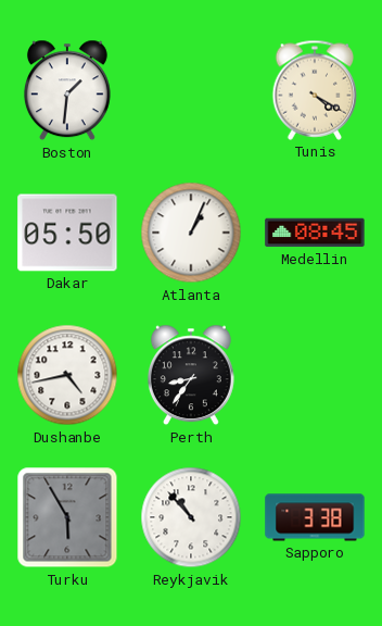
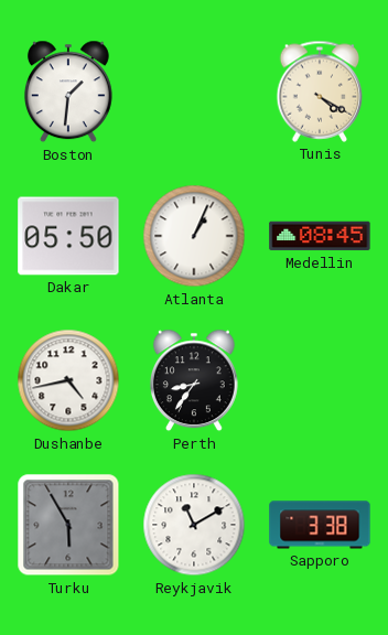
Reykjavik: 10:53 -> 11:10 (194, 525)
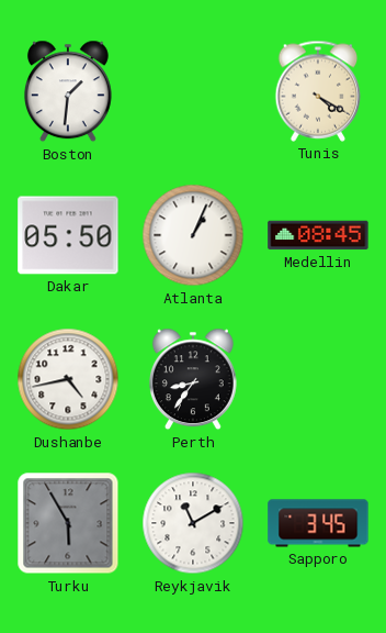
Sapporo: 3:38 -> 3:45 (318, 523)
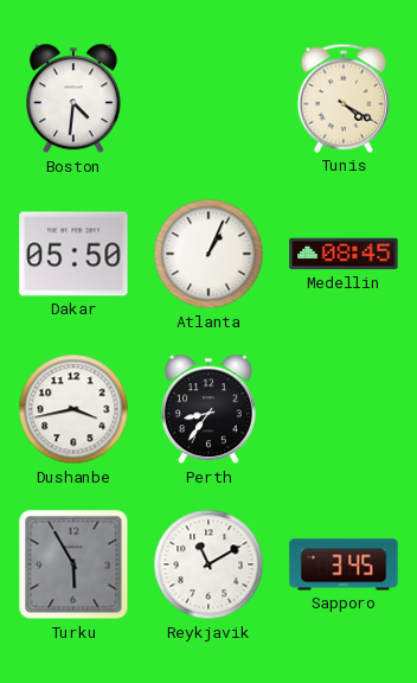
Boston: 1:31 -> 4:31 (73, 98)
Dushanbe: 4:43 -> 3:43 (73, 409)
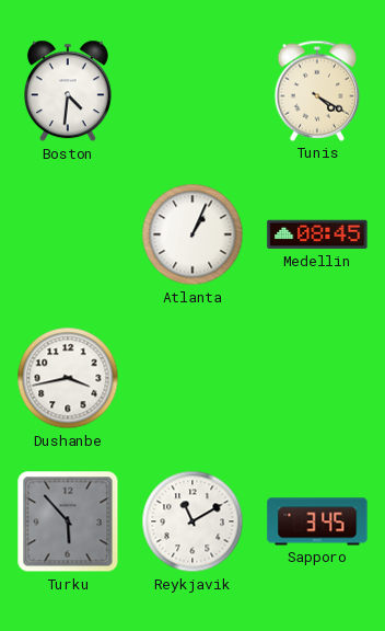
Dakar: 05:50 -> none (73, 254)
Perth: 8:36 -> none (208, 409)
Turku: 5:55 -> 5:53 (68, 521)
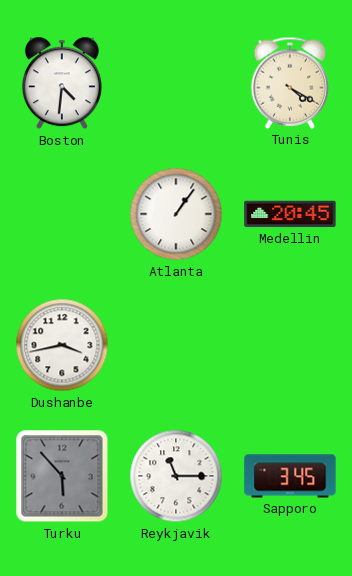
Atlanta: 1:04 -> 1:06 (176, 214)
Medellin: 08:45 -> 20:45 (290, 214)
Reykjavik: 11:10 -> 11:15 (176, 476)
